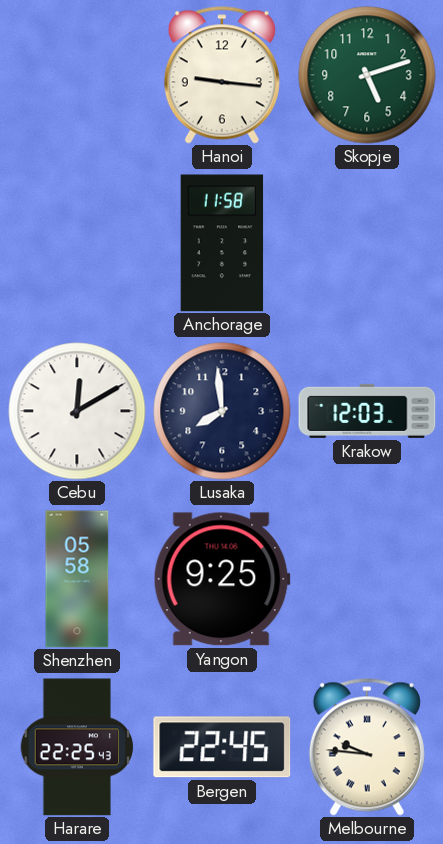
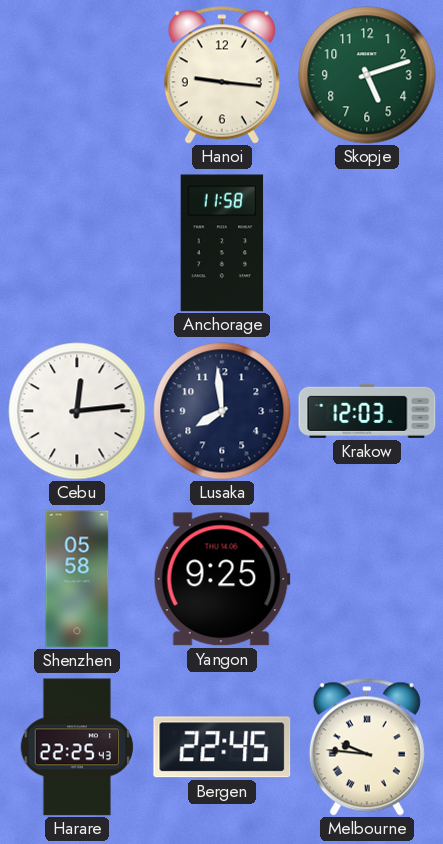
Cebu: 12:10 -> 12:14 (77, 411)
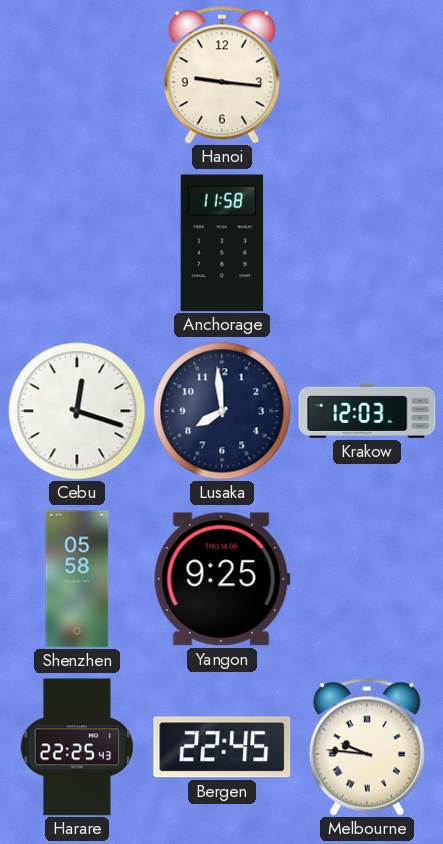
Skopje: 5:12 -> none (367, 75)
Cebu: 12:14 -> 12:18 (77, 411)
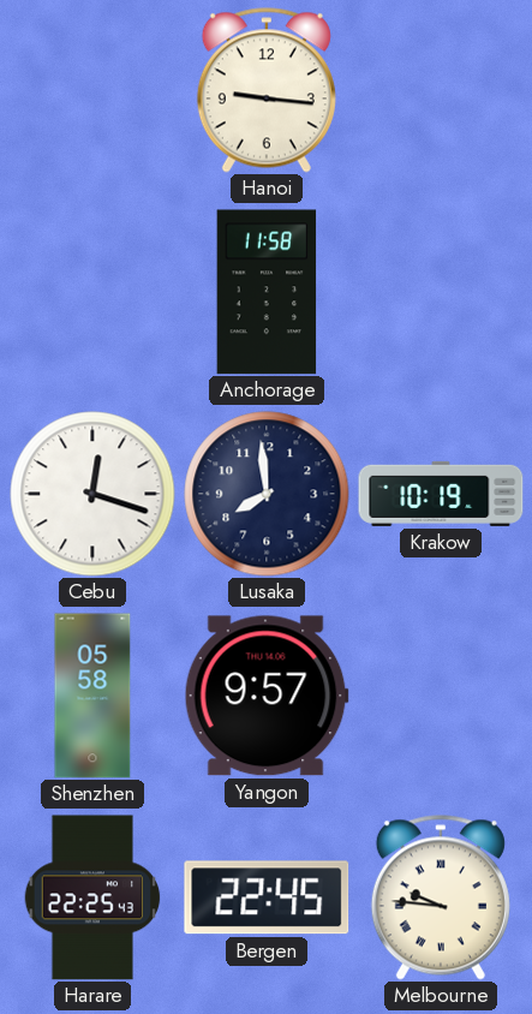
Krakow: 12:03 -> 10:19 (441, 494)
Yangon: 9:25 -> 9:57 (267, 696)
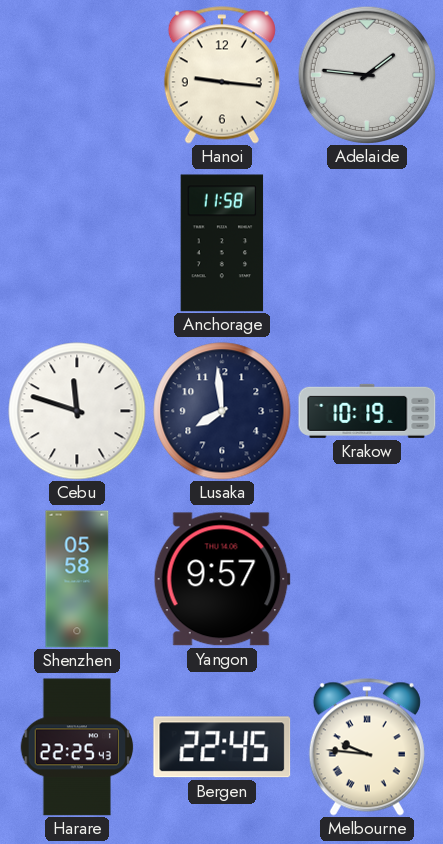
Adelaide: none -> 1:46 (366, 74)
Cebu: 12:18 -> 11:48 (77, 411)
